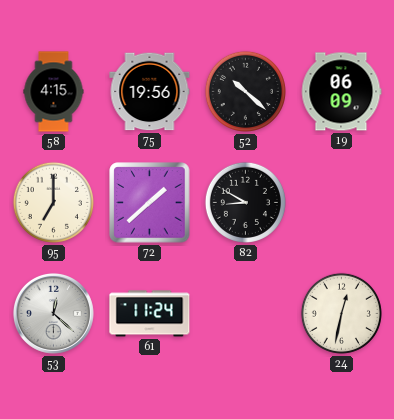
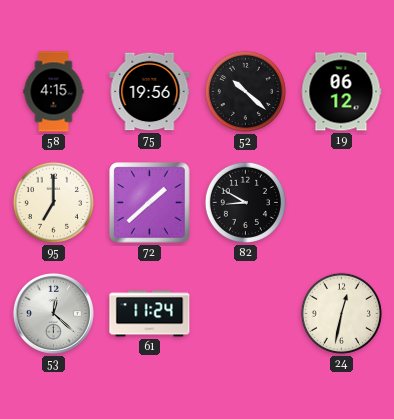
19: 06:09 -> 06:12 (341, 92)
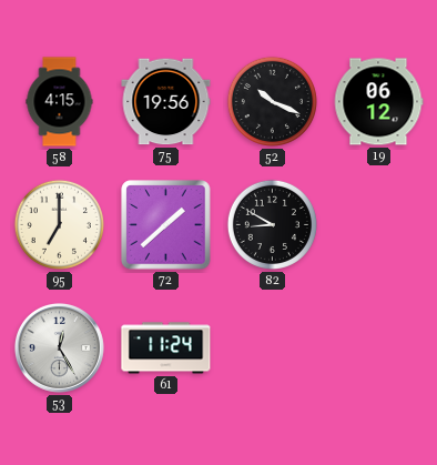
52: 10:22 -> 10:19 (272, 101)
53: 12:22 -> 12:25 (59, 347)
24: 12:32 -> none (341, 313)
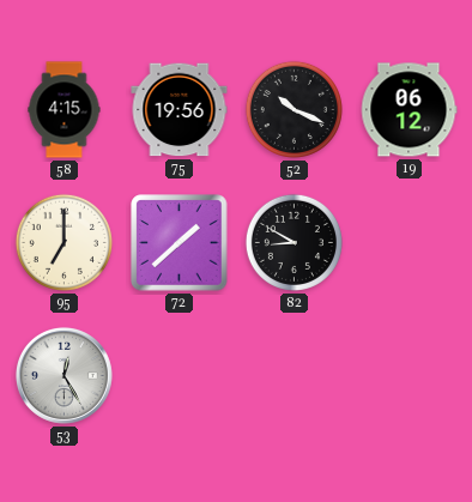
61: 11:24 -> none (166, 348)
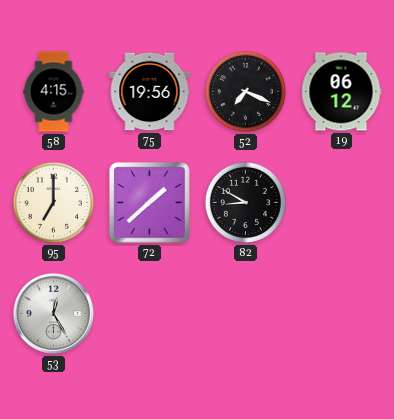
52: 10:19 -> 7:19 (245, 91)
